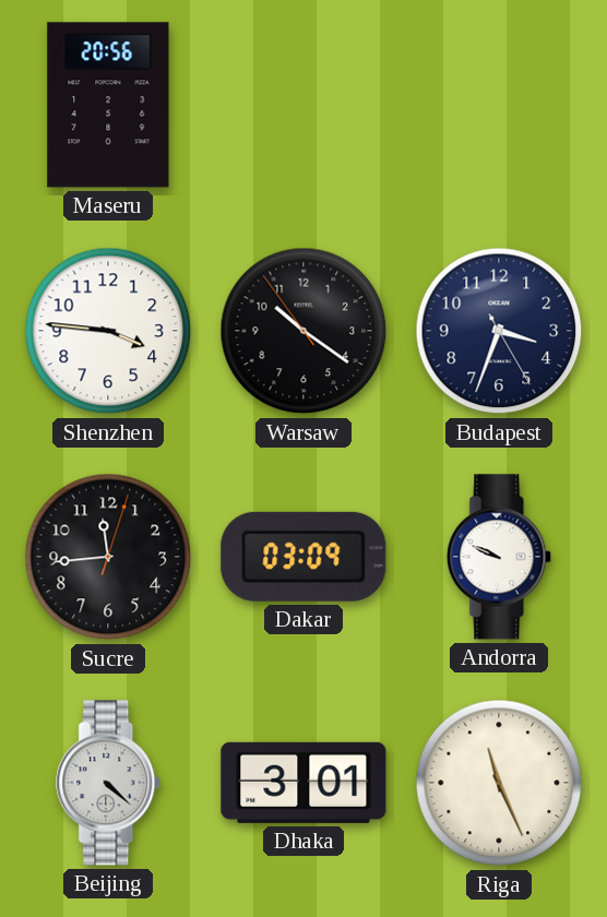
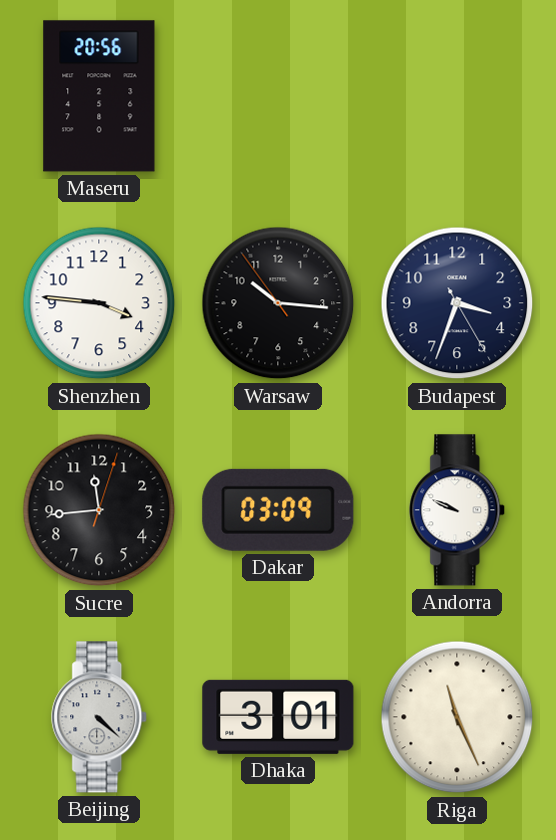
Warsaw: 10:20 -> 10:15 (278, 303)
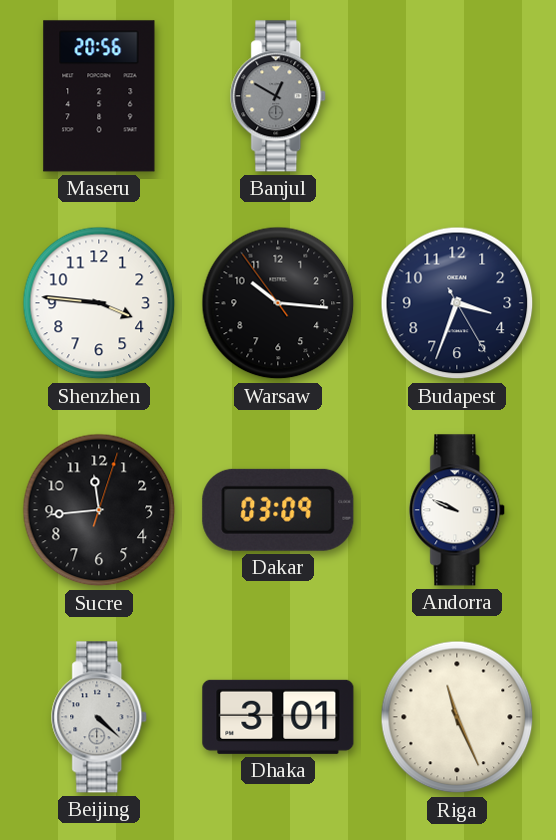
Banjul: none -> 12:50 (279, 96)
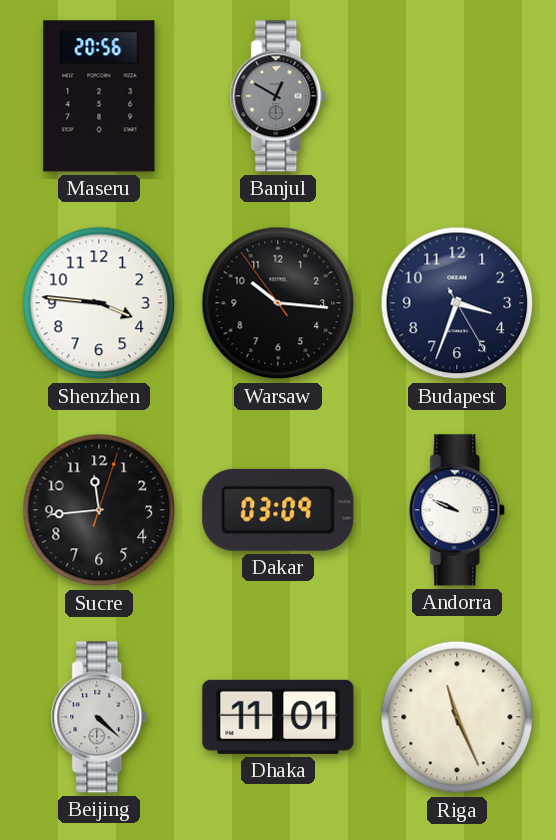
Dhaka: 3:01 -> 11:01 (278, 717)
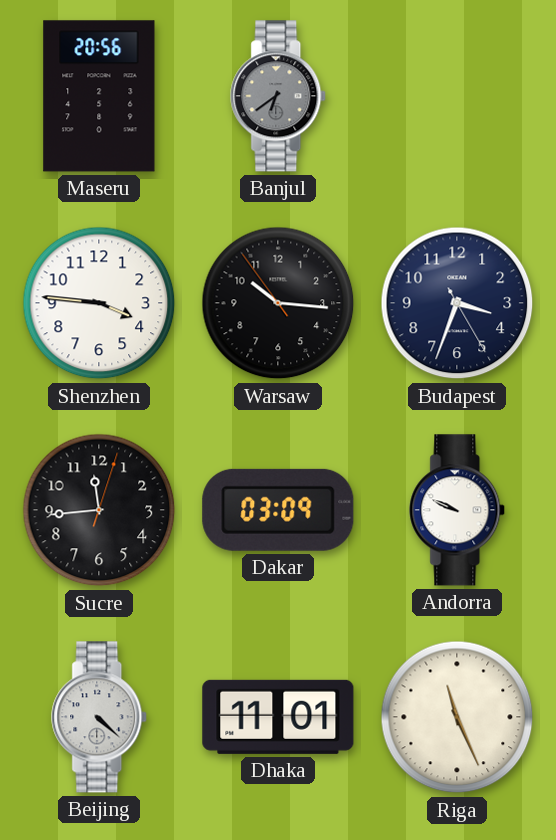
Banjul: 12:50 -> 6:39 (279, 96)
